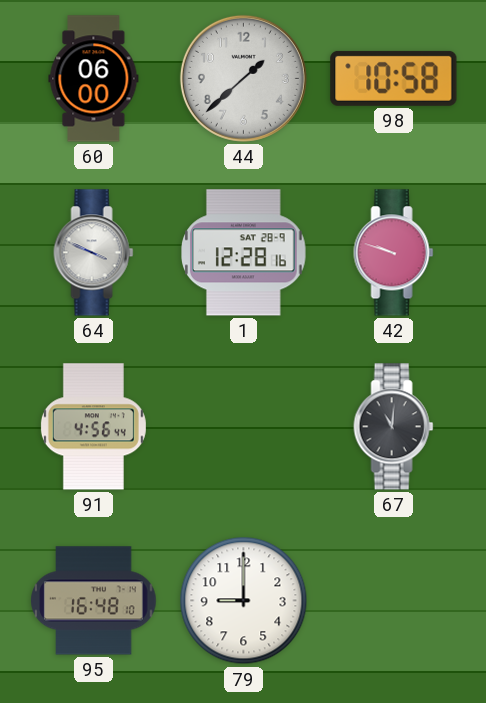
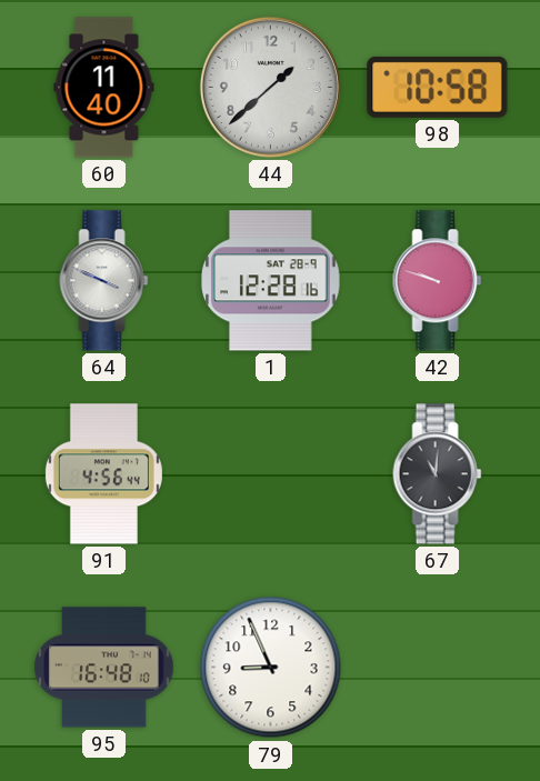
60: 06:00 -> 11:40 (104, 88)
79: 9:00 -> 8:56 (271, 668)
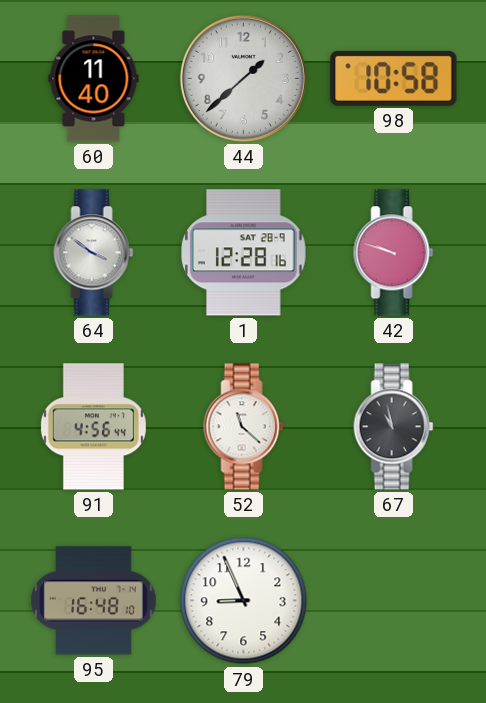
64: 3:49 -> 3:51 (94, 253)
52: none -> 11:22 (244, 427)
67: 11:01 -> 10:58 (394, 427)
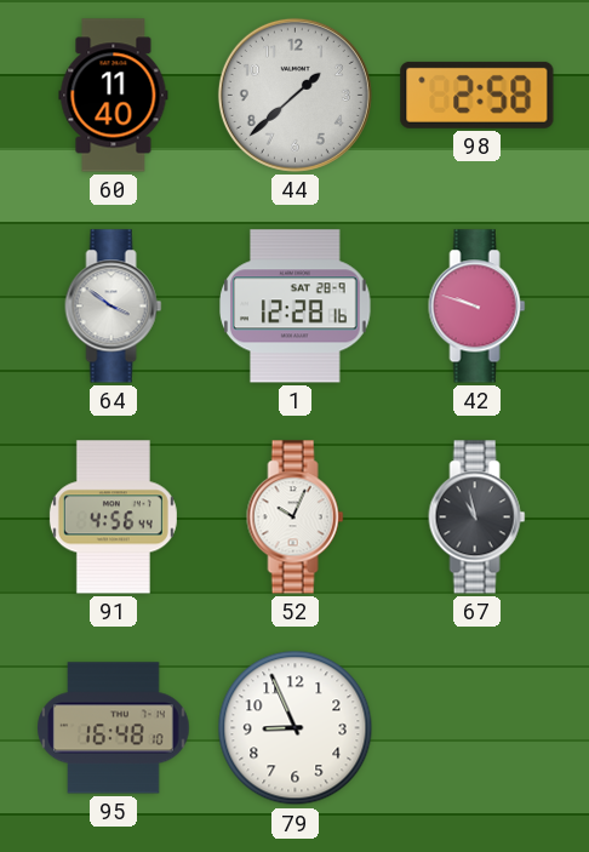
98: 10:58 -> 2:58 (478, 95)
52: 11:22 -> 10:04 (296, 518)
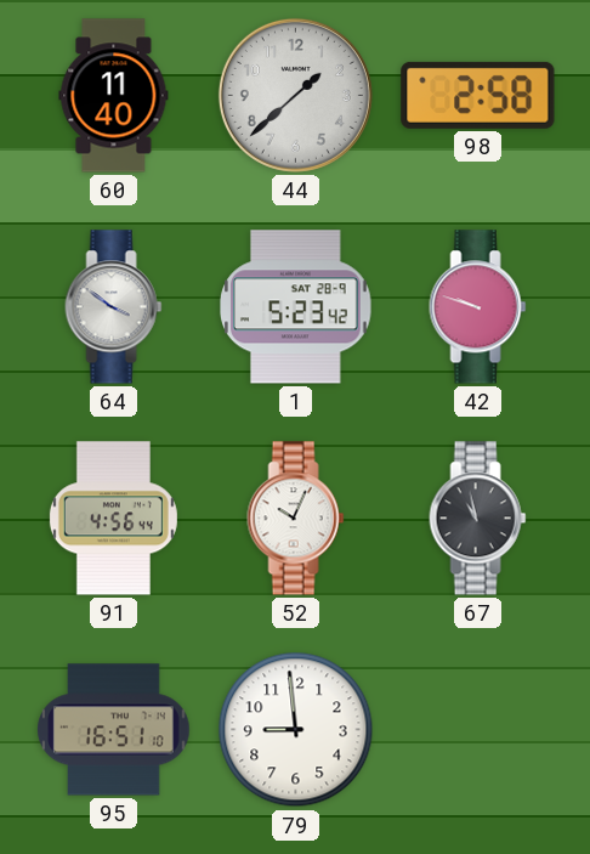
1: 12:28 -> 5:23 (296, 307)
95: 16:48 -> 16:51 (114, 730)
79: 8:56 -> 8:59 (296, 730)
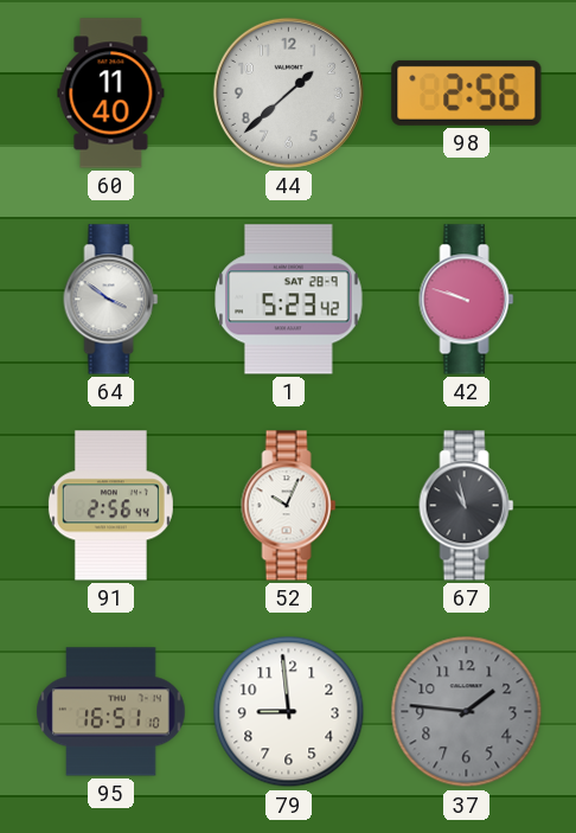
98: 2:58 -> 2:56 (467, 92)
91: 4:56 -> 2:56 (110, 506)
37: none -> 1:46 (467, 712)
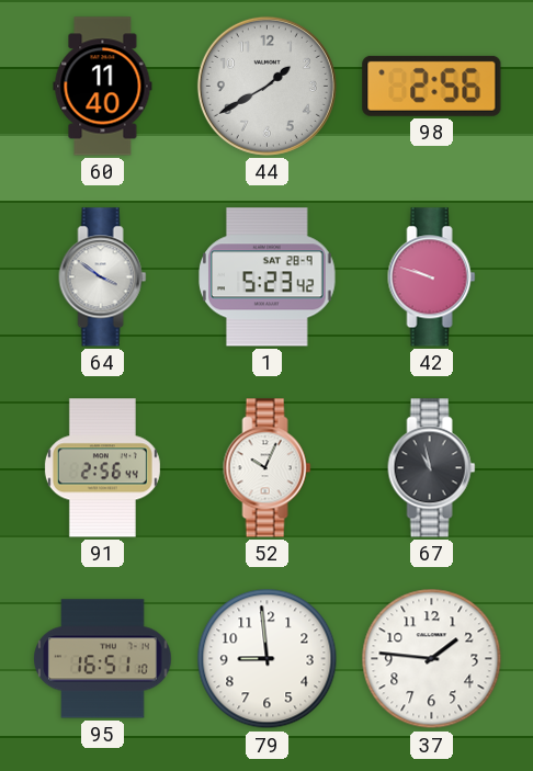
44: 1:38 -> 1:40 (266, 86)
37 dial: grey -> white (432, 659)
